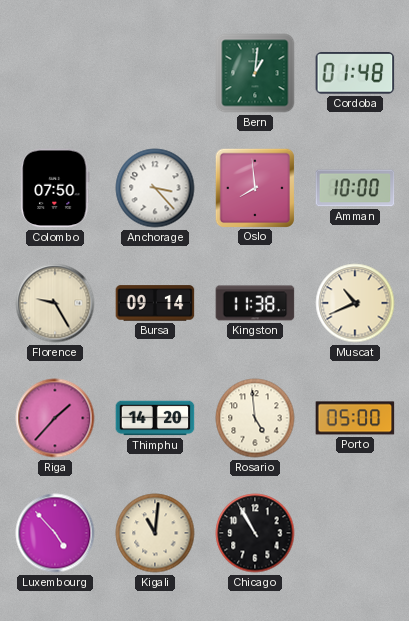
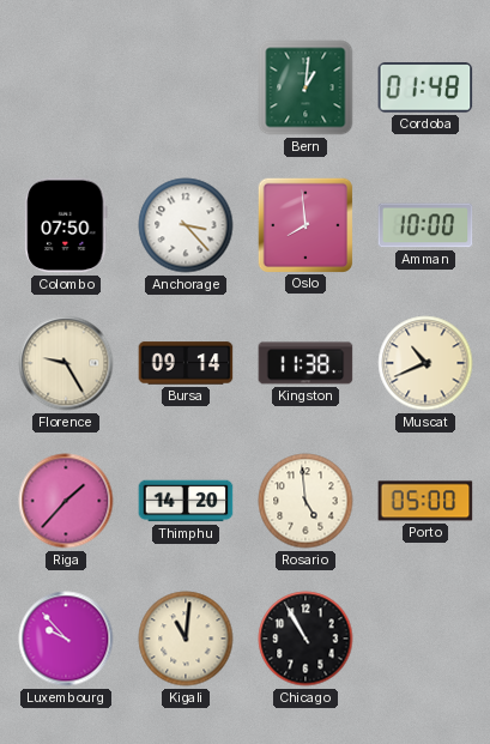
Luxembourg: 4:53 -> 9:53 (66, 639)
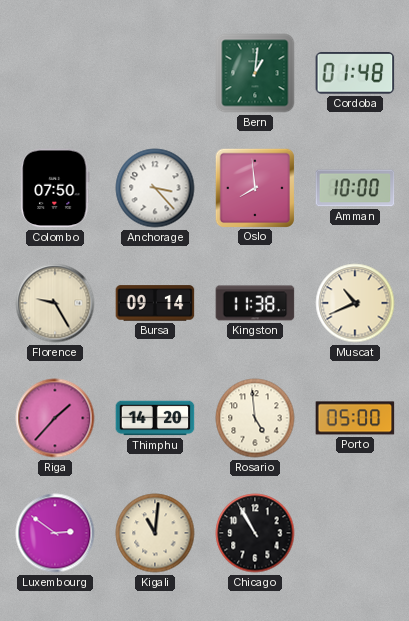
Luxembourg: 9:53 -> 2:51 (55, 533)
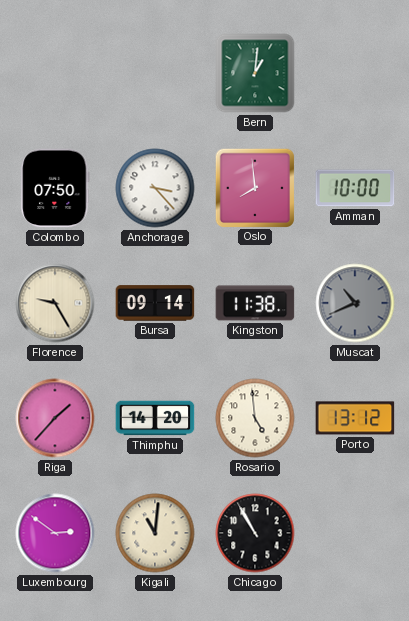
Cordoba: 01:48 -> none (355, 73)
Muscat dial: cream -> grey (355, 303)
Porto: 05:00 -> 13:12 (355, 418)
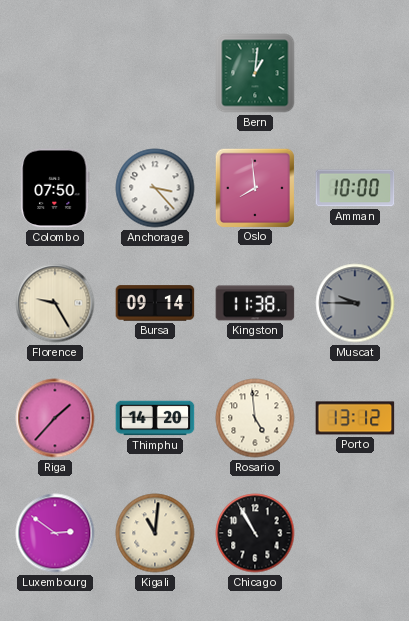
Muscat: 10:41 -> 9:45 (355, 303)
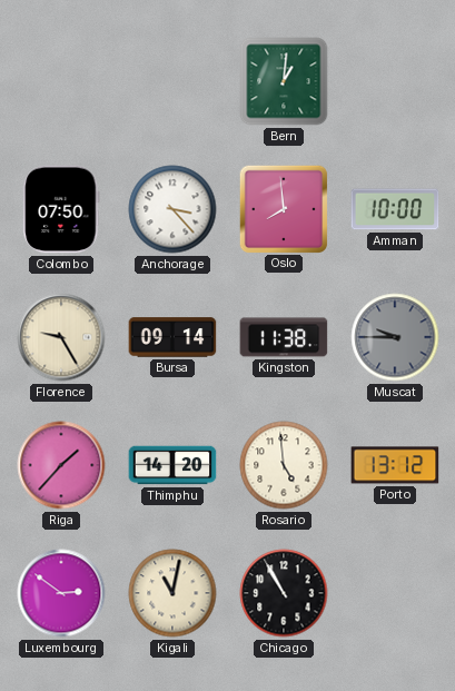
Kigali: 11:01 -> 11:02 (172, 593)
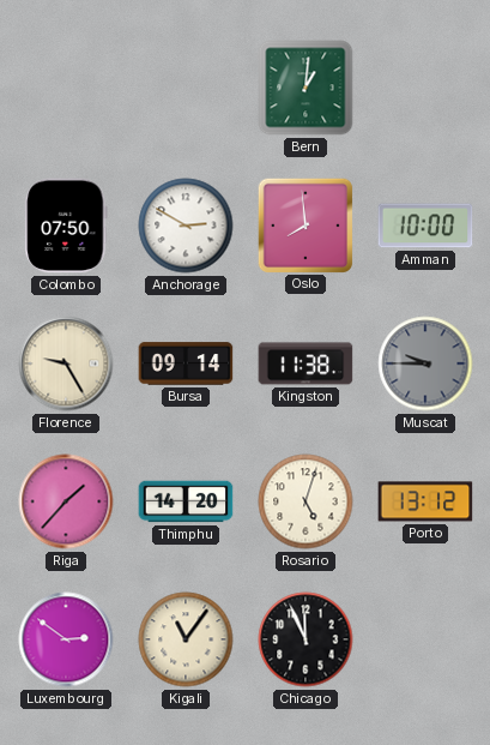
Anchorage: 3:23 -> 2:50 (186, 226)
Rosario: 4:59 -> 5:03 (306, 501)
Kigali: 11:02 -> 11:06 (186, 639)
Chicago: 10:55 -> 11:56 (306, 639)
